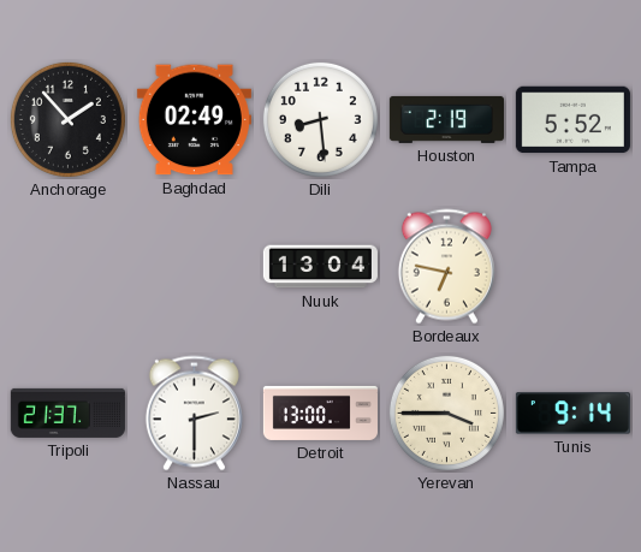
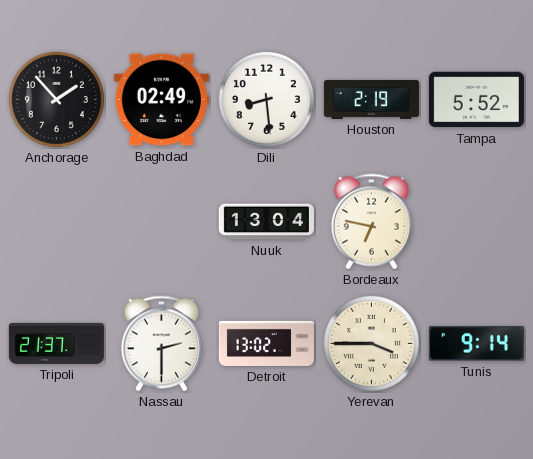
Detroit: 13:00 -> 13:02 (266, 343)
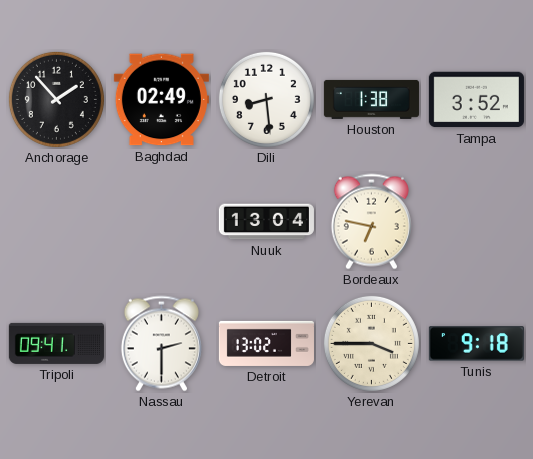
Houston: 2:19 -> 1:38 (371, 99)
Tampa: 5:52 -> 3:52 (476, 100)
Tripoli: 21:37 -> 09:41 (56, 343)
Tunis: 9:14 -> 9:18 (476, 344)
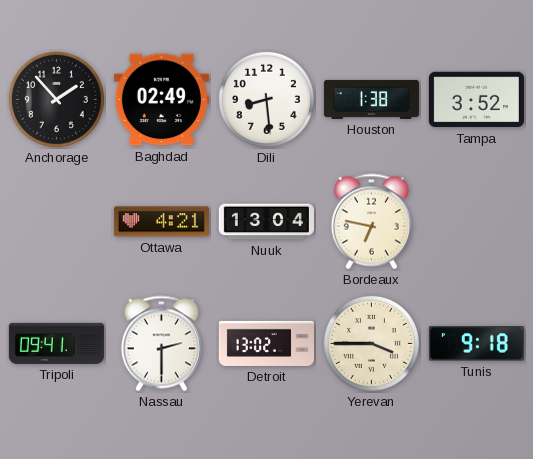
Ottawa: none -> 4:21 (161, 222)
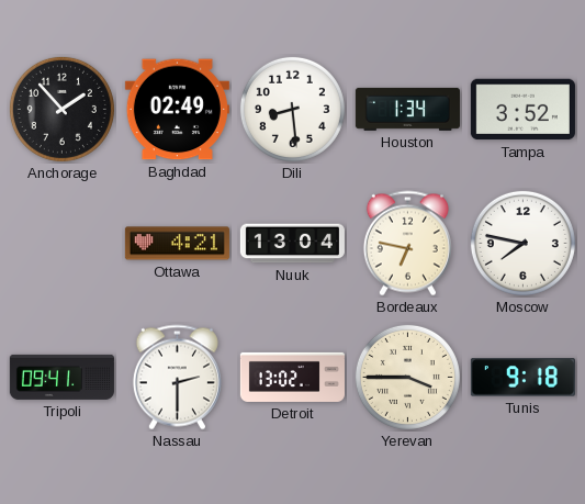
Houston: 1:38 -> 1:34 (407, 109)
Moscow: none -> 7:47 (522, 243)
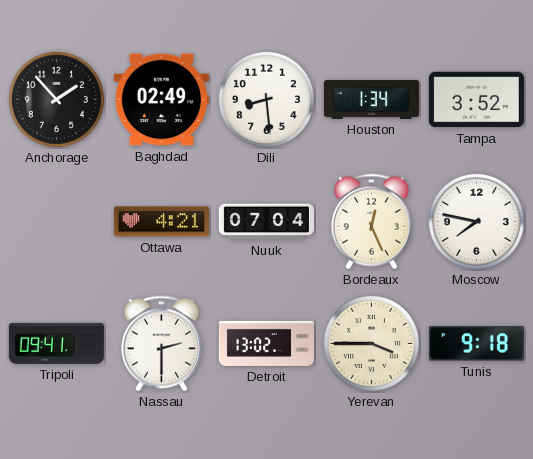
Nuuk: 13:04 -> 07:04 (266, 222)
Bordeaux: 6:47 -> 12:26 (371, 222)
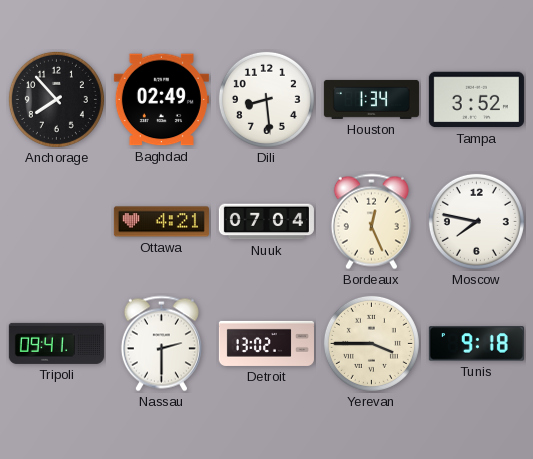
Anchorage: 1:53 -> 7:53 (56, 99)
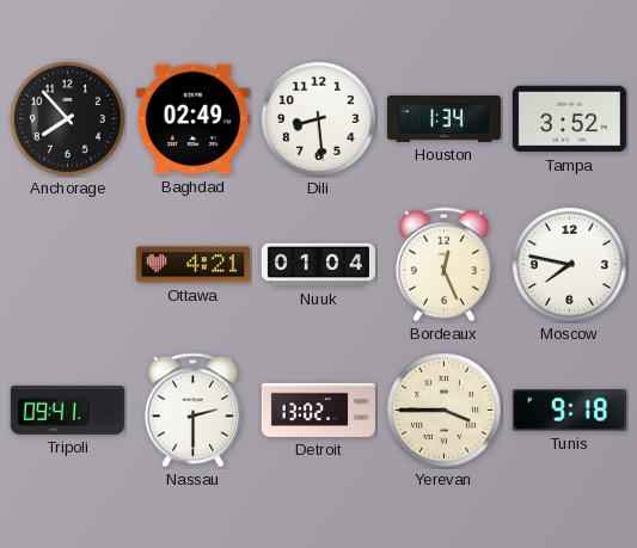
Nuuk: 07:04 -> 01:04 (318, 265)
